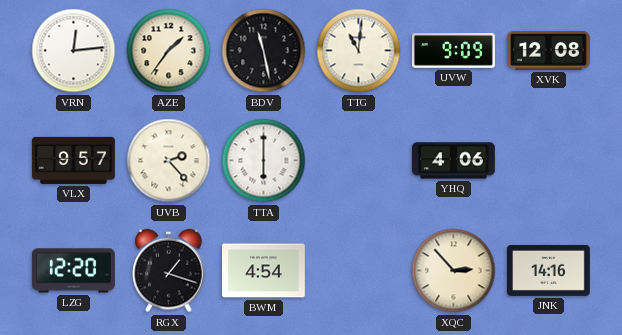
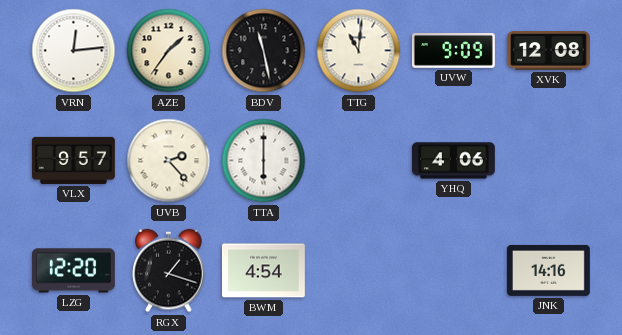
XQC: 2:53 -> none (454, 271)
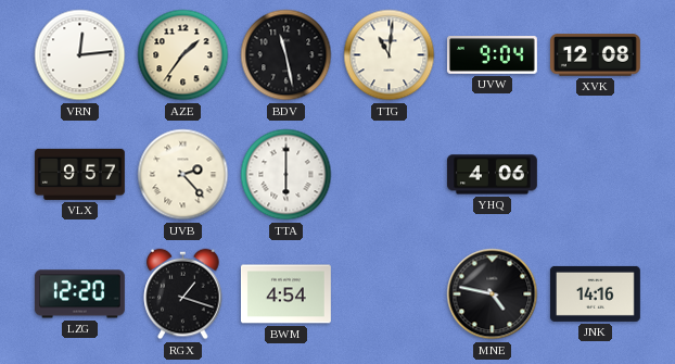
UVW: 9:09 -> 9:04 (492, 55)
MNE: none -> 4:47 (493, 294)
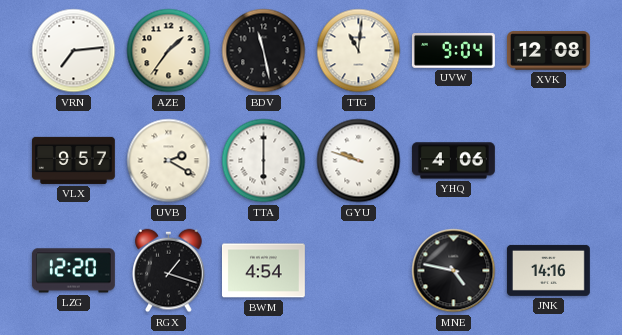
VRN: 12:14 -> 7:14 (74, 51)
UVB: 2:23 -> 2:20 (169, 161)
GYU: none -> 9:48 (359, 161)
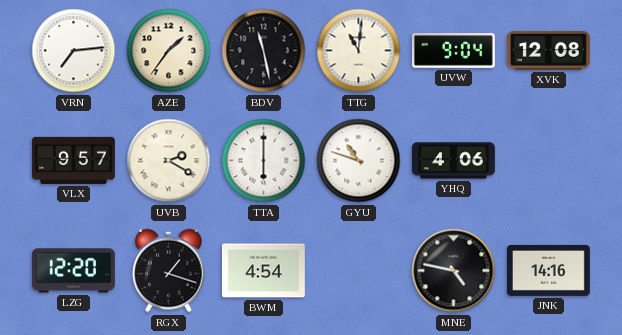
GYU: 9:48 -> 10:48 (359, 161)
